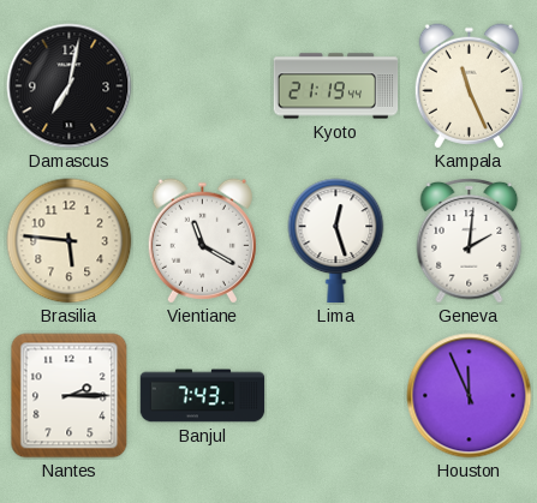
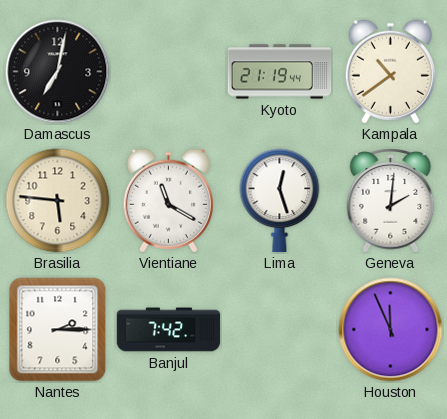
Kampala: 11:26 -> 10:39 (390, 72)
Banjul: 7:43 -> 7:42 (169, 330)
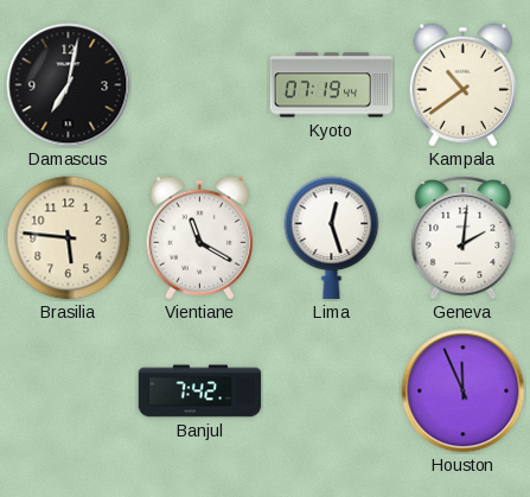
Kyoto: 21:19 -> 07:19 (332, 85)
Nantes: 2:15 -> none (58, 330)
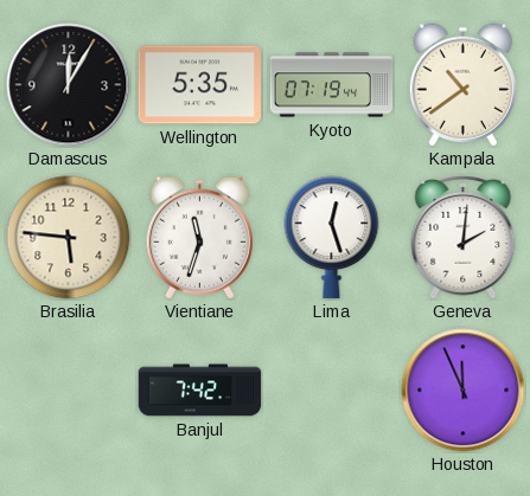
Damascus: 7:02 -> 12:05 (69, 85)
Wellington: none -> 5:35 (200, 85)
Vientiane: 11:20 -> 11:33 (199, 238)
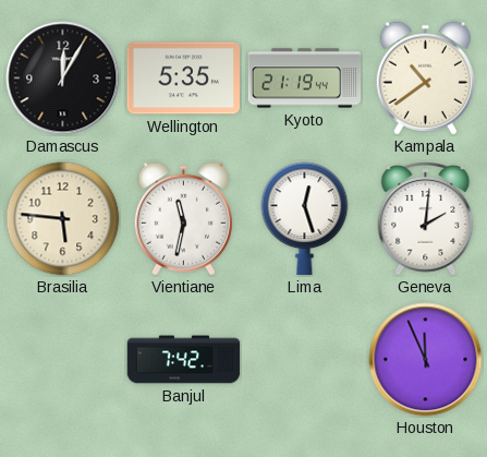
Kyoto: 07:19 -> 21:19 (305, 79)
Vientiane: 11:33 -> 11:32 (183, 219)
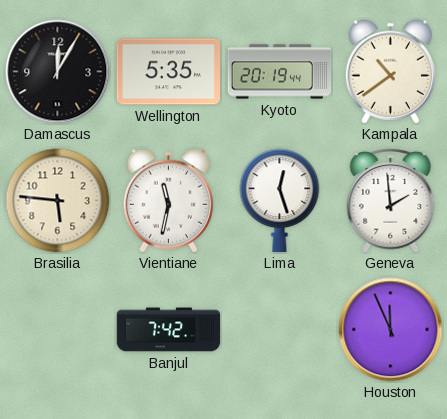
Kyoto: 21:19 -> 20:19 (280, 72)
Geneva: 2:01 -> 1:59 (391, 201)
